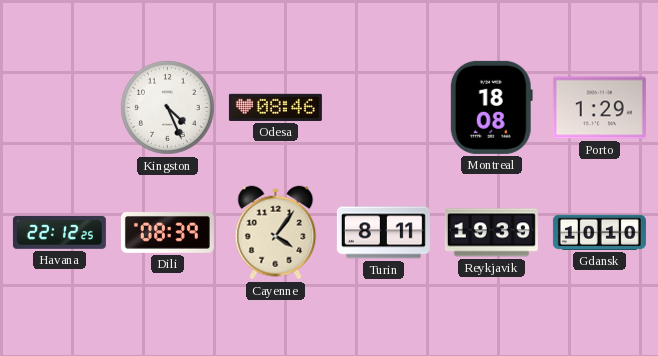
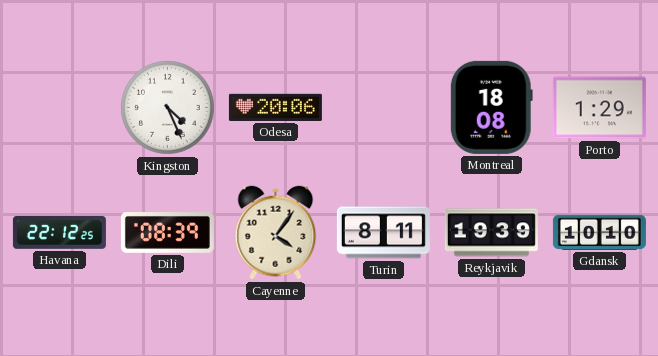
Odesa: 08:46 -> 20:06 (275, 107)
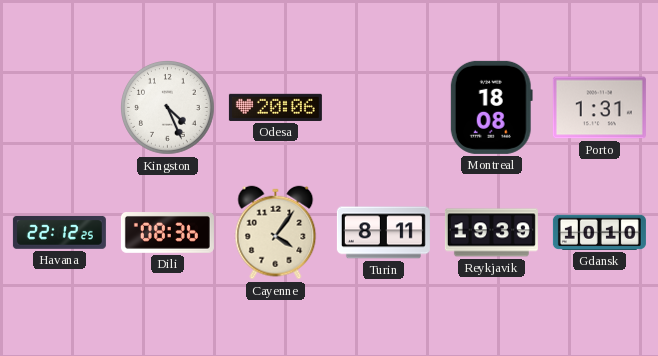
Porto: 1:29 -> 1:31 (599, 108)
Dili: 08:39 -> 08:36 (167, 233)
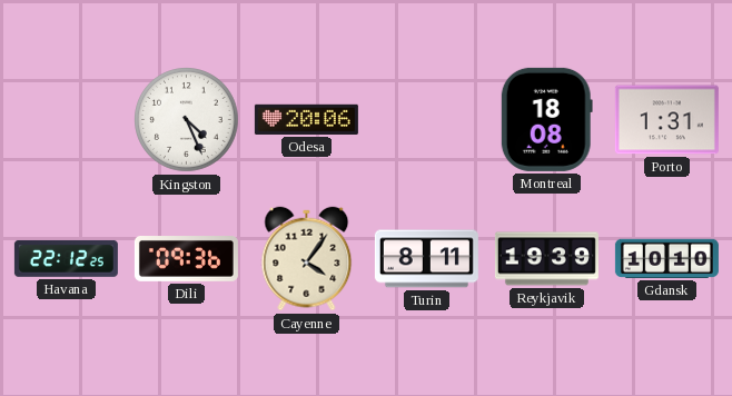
Dili: 08:36 -> 09:36 (186, 259)
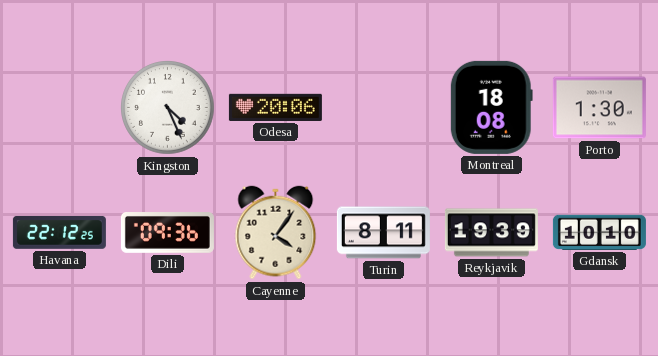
Porto: 1:31 -> 1:30 (599, 108)
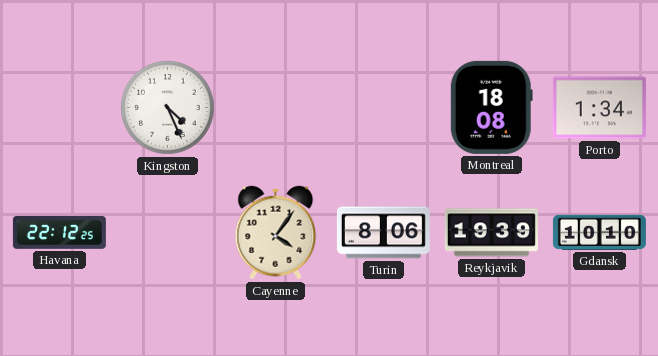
Odesa: 20:06 -> none (275, 107)
Porto: 1:30 -> 1:34 (599, 108)
Dili: 09:36 -> none (167, 233)
Turin: 8:11 -> 8:06 (383, 233)
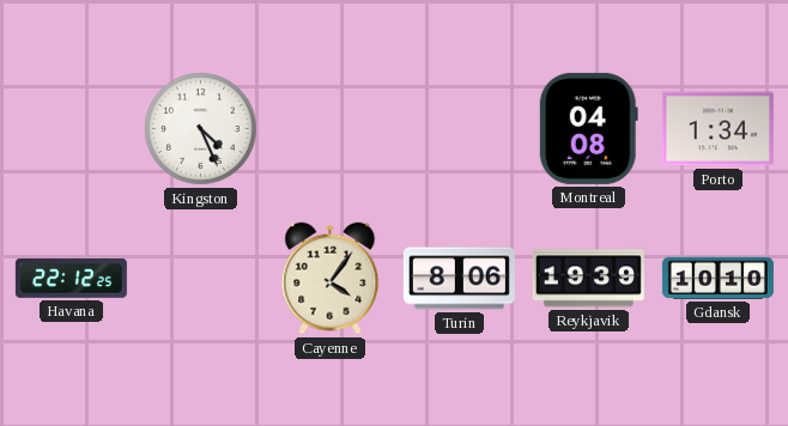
Montreal: 18:08 -> 04:08 (588, 128)
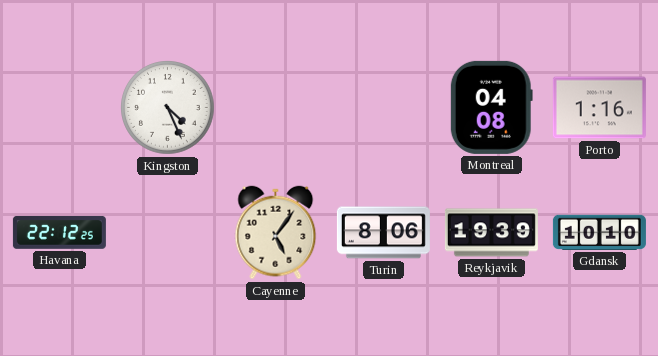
Porto: 1:34 -> 1:16 (599, 108)
Cayenne: 4:06 -> 5:06 (276, 233)
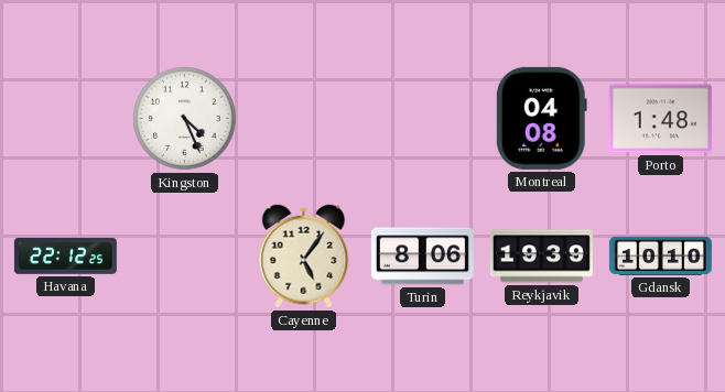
Porto: 1:16 -> 1:48 (660, 119)
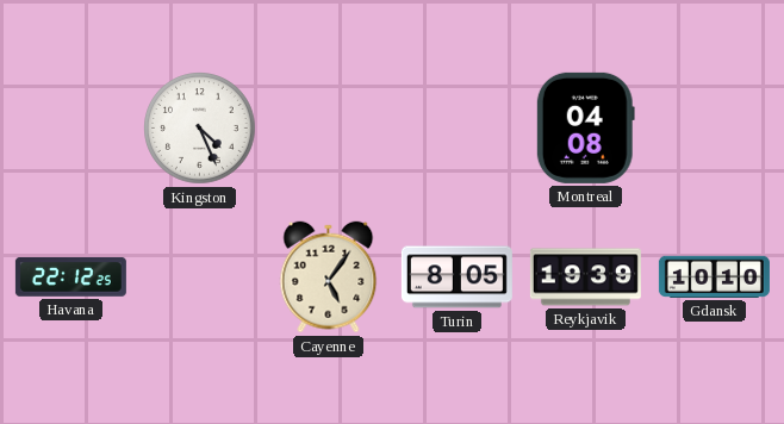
Porto: 1:48 -> none (660, 119)
Turin: 8:06 -> 8:05 (456, 278)
